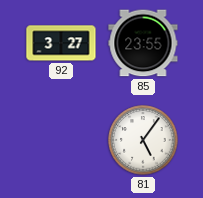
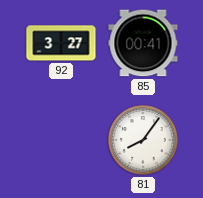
85: 23:55 -> 00:41 (143, 43)
81: 5:06 -> 8:06 (143, 140)
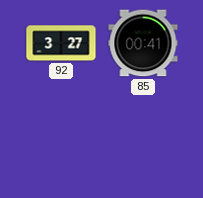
81: 8:06 -> none (143, 140)
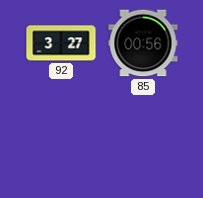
85: 00:41 -> 00:56 (143, 43)
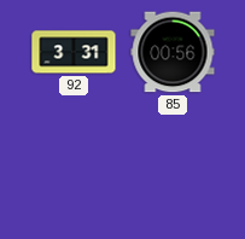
92: 3:27 -> 3:31 (74, 52)
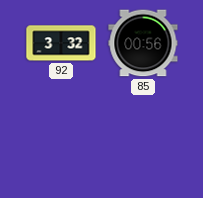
92: 3:31 -> 3:32 (61, 43)
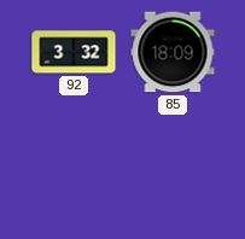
85: 00:56 -> 18:09 (173, 52)
